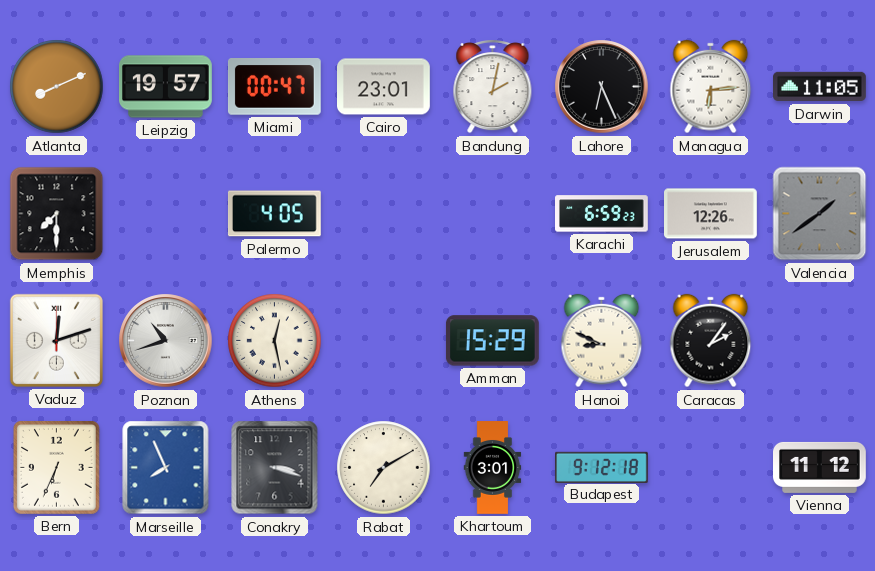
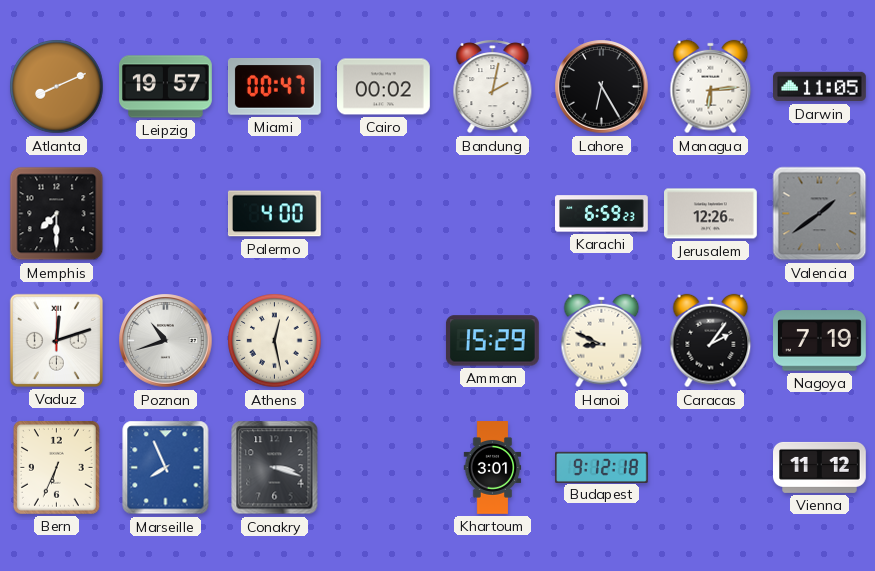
Cairo: 23:01 -> 00:02 (384, 87)
Lahore: 6:26 -> 6:25 (602, 87)
Palermo: 4:05 -> 4:00 (274, 214)
Nagoya: none -> 7:19 (820, 341)
Rabat: 7:10 -> none (384, 468)
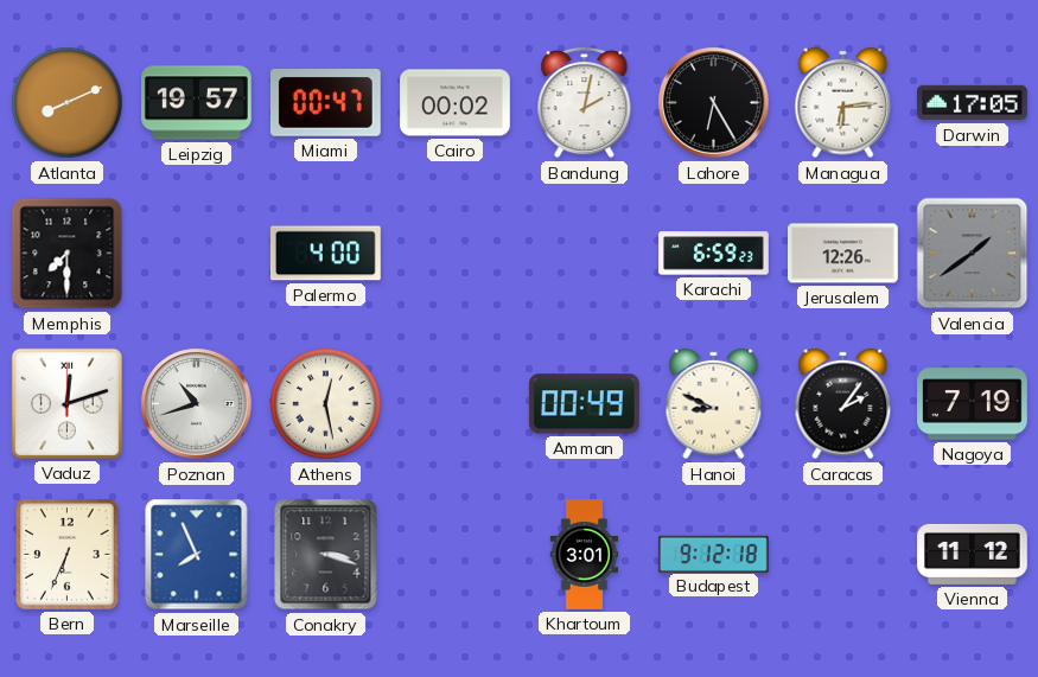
Darwin: 11:05 -> 17:05 (973, 103)
Amman: 15:29 -> 00:49 (584, 404)
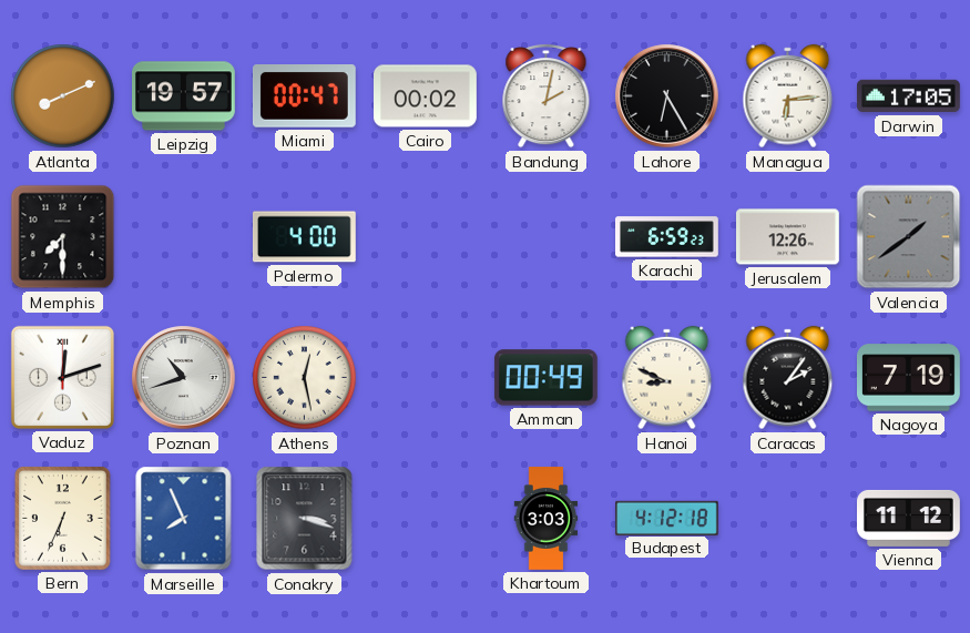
Khartoum: 3:01 -> 3:03 (547, 519)
Budapest: 9:12 -> 4:12 (667, 518)
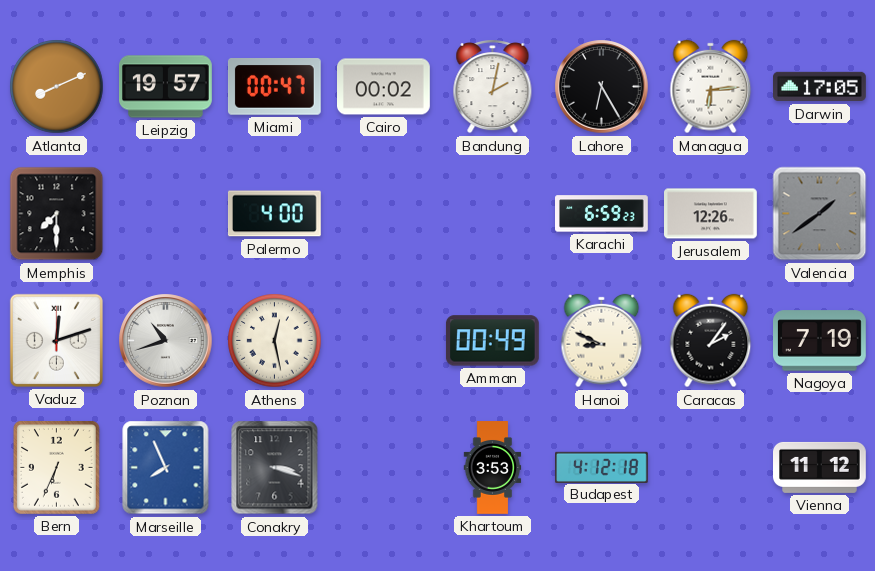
Khartoum: 3:03 -> 3:53 (493, 468)
